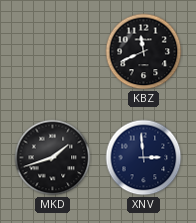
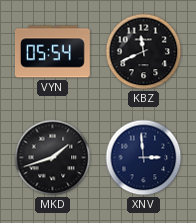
VYN: none -> 05:54 (52, 52)
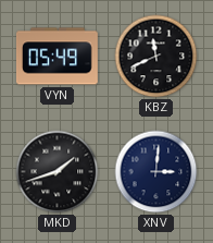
VYN: 05:54 -> 05:49 (57, 57)
XNV: 2:59 -> 3:01 (156, 172)
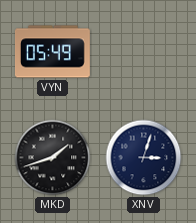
KBZ: 11:41 -> none (156, 57)
XNV: 3:01 -> 3:03 (144, 158)
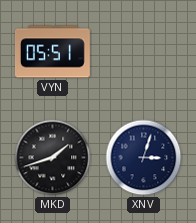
VYN: 05:49 -> 05:51 (52, 52)
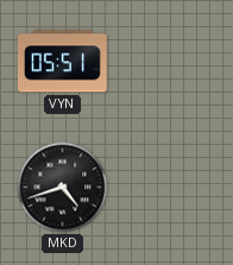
MKD: 1:42 -> 4:42 (63, 188)
XNV: 3:03 -> none (144, 158)
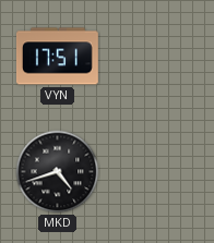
VYN: 05:51 -> 17:51 (57, 57)
